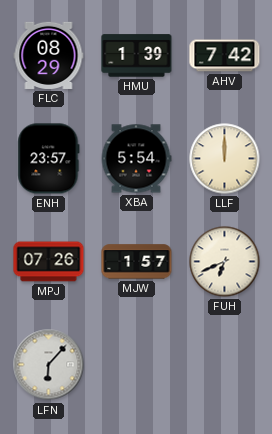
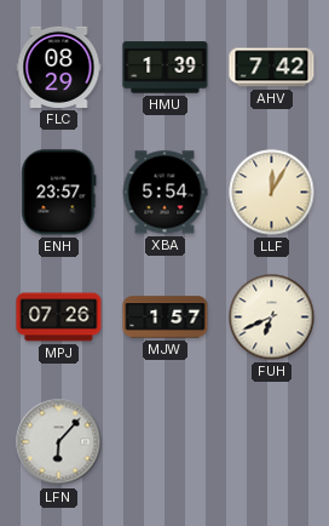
LLF: 12:00 -> 12:05 (272, 193)
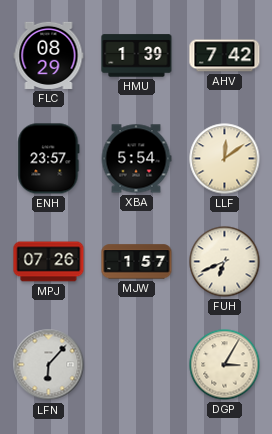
LLF: 12:05 -> 12:09 (225, 159)
DGP: none -> 3:05 (225, 365)
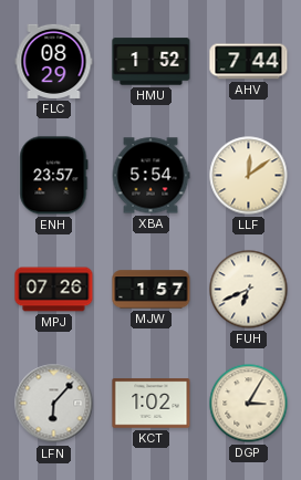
HMU: 1:39 -> 1:52 (152, 62)
AHV: 7:42 -> 7:44 (249, 62)
KCT: none -> 1:02 (152, 404)
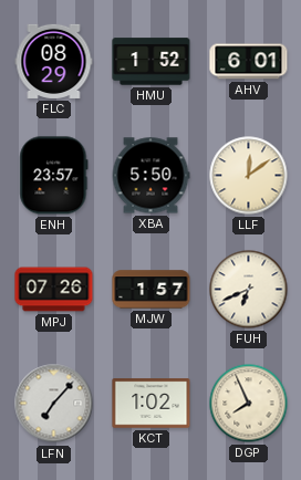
AHV: 7:44 -> 6:01 (249, 62)
XBA: 5:54 -> 5:50 (150, 176)
LFN: 6:07 -> 7:07 (54, 404)
DGP: 3:05 -> 7:56 (249, 404)
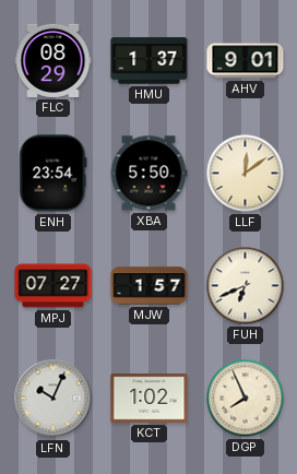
HMU: 1:52 -> 1:37 (150, 61)
AHV: 6:01 -> 9:01 (246, 61)
ENH: 23:57 -> 23:54 (54, 174)
MPJ: 07:26 -> 07:27 (54, 286)
LFN: 7:07 -> 10:04 (54, 399)
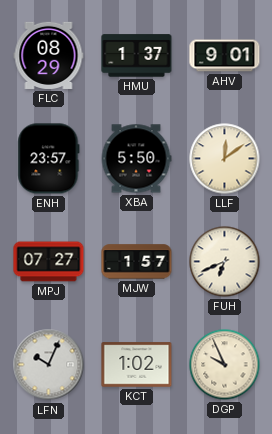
ENH: 23:54 -> 23:57 (49, 159)
DGP: 7:56 -> 9:56 (225, 365)
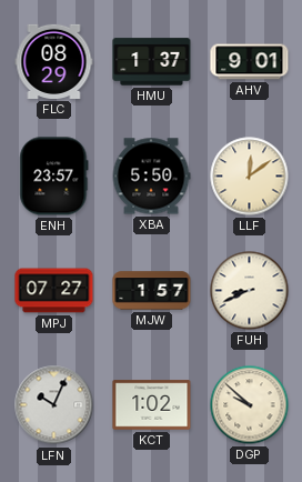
FUH: 6:41 -> 8:41 (250, 291)
DGP: 9:56 -> 9:52 (250, 405)
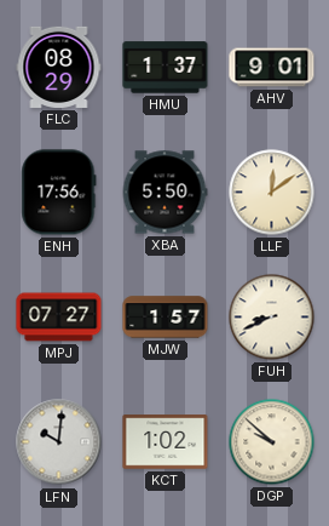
ENH: 23:57 -> 17:56 (59, 193)
LFN: 10:04 -> 10:01 (59, 442)
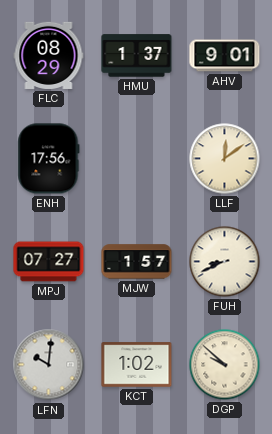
XBA: 5:50 -> none (164, 193)
